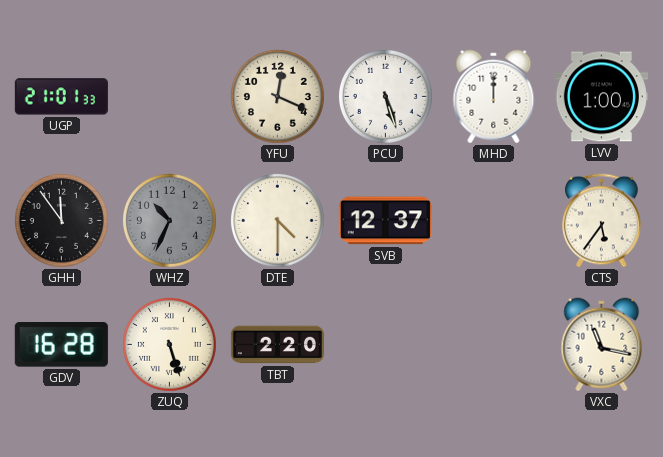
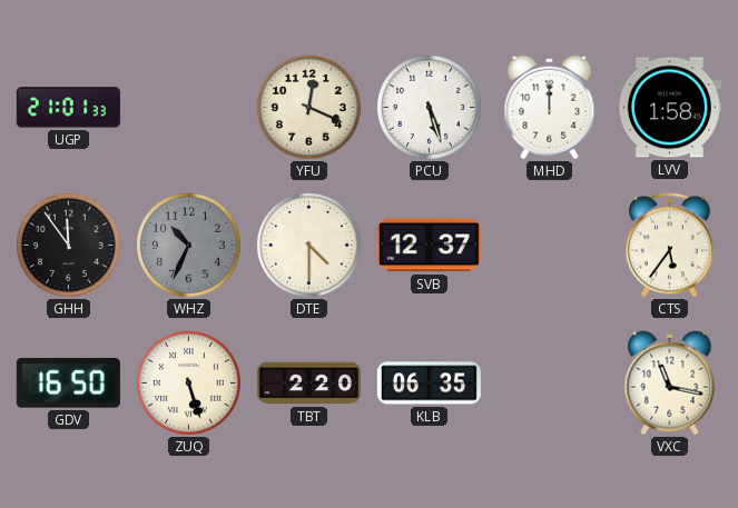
LVV: 1:00 -> 1:58 (669, 108)
GDV: 16:28 -> 16:50 (68, 384)
KLB: none -> 06:35 (429, 384)
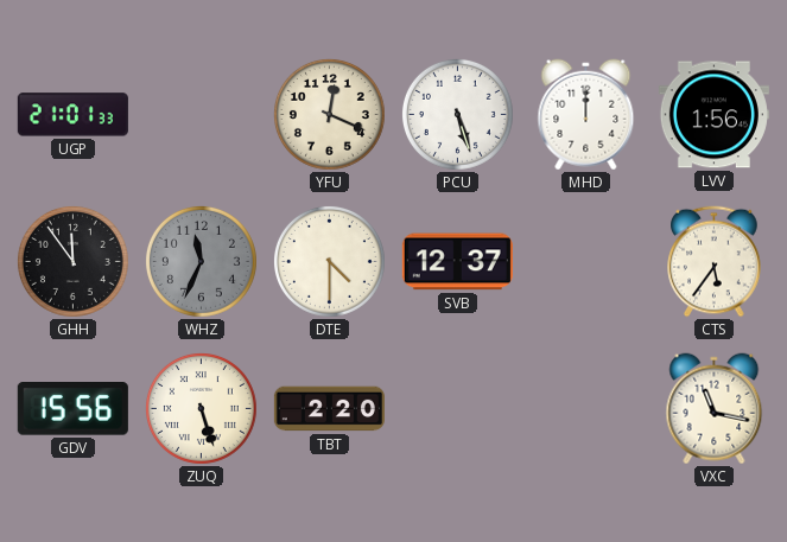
LVV: 1:58 -> 1:56 (713, 115)
WHZ: 10:34 -> 11:34 (201, 261)
GDV: 16:50 -> 15:56 (72, 409)
KLB: 06:35 -> none (429, 384)
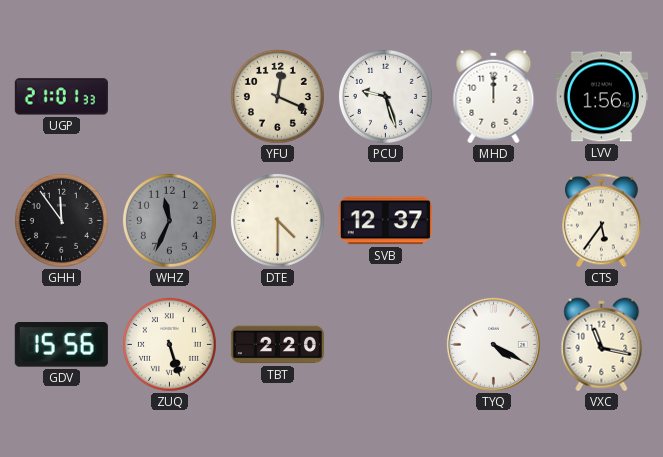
PCU: 5:27 -> 9:27 (385, 96)
TYQ: none -> 4:20 (493, 344)
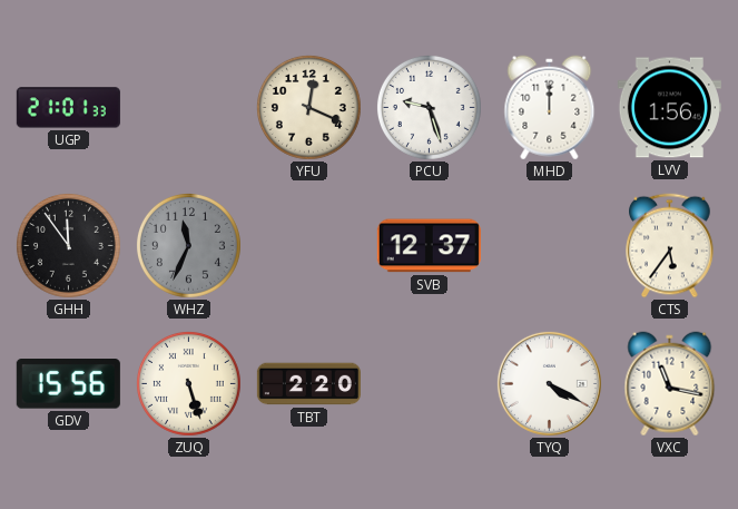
DTE: 4:30 -> none (277, 220)
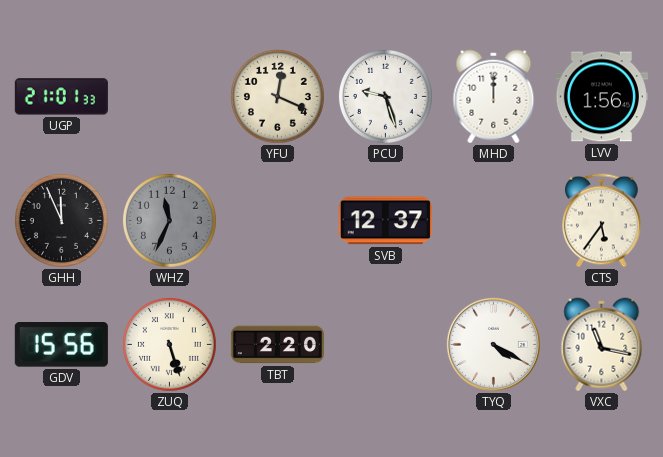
GHH: 11:54 -> 11:56 (61, 220)
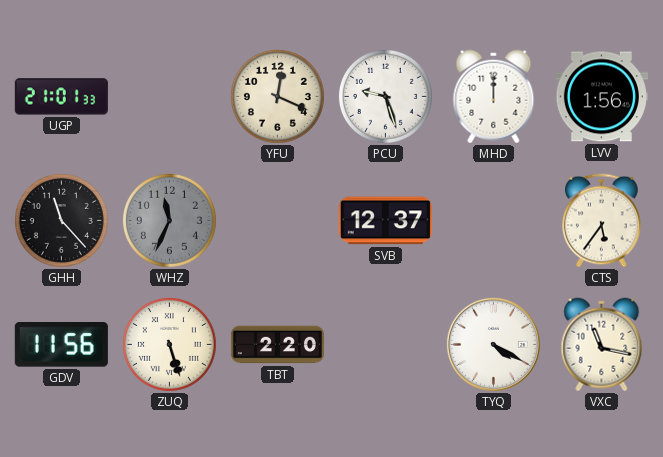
GHH: 11:56 -> 11:23 (61, 220)
GDV: 15:56 -> 11:56 (61, 345)
